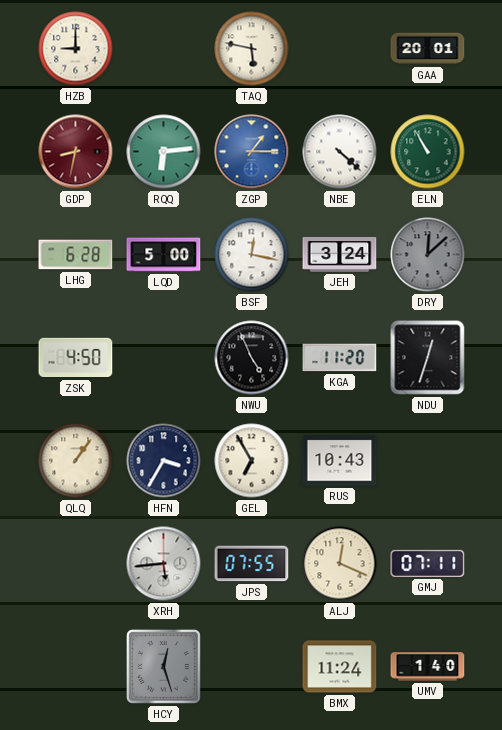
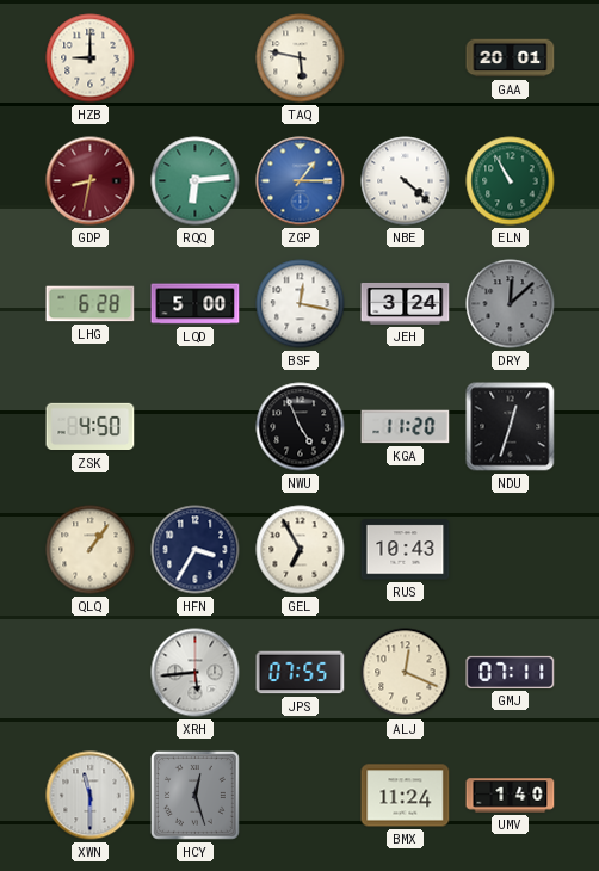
XWN: none -> 11:30 (91, 796)
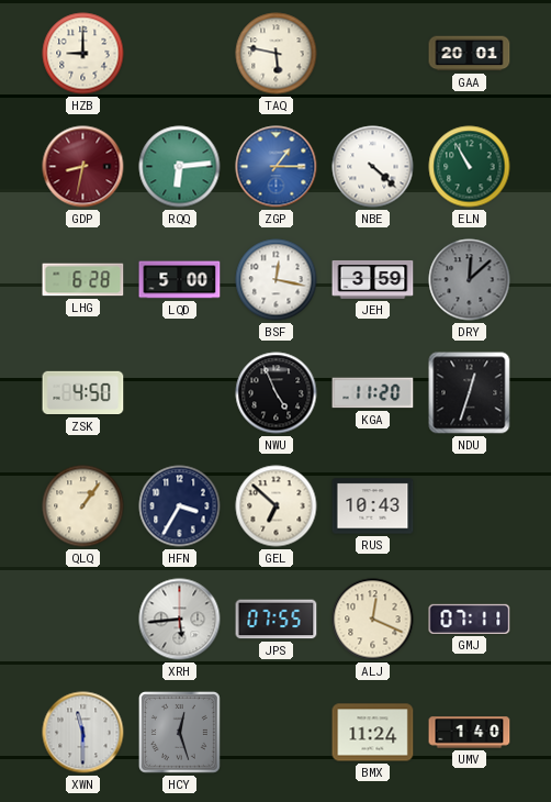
JEH: 3:24 -> 3:59 (373, 280)
GEL: 6:55 -> 6:52 (277, 506)
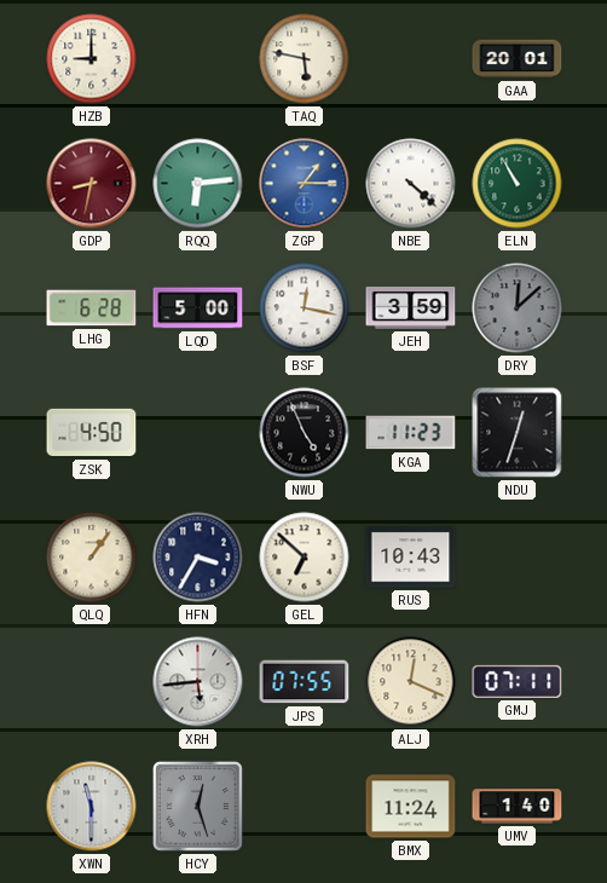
KGA: 11:20 -> 11:23 (411, 433)
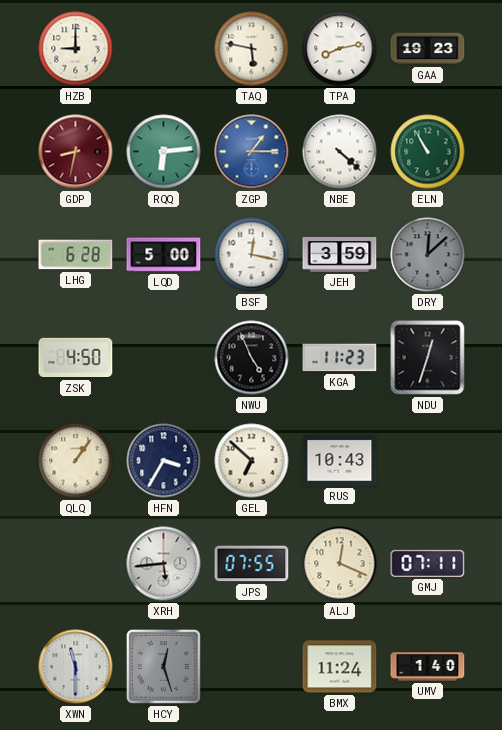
TPA: none -> 8:13 (340, 49)
GAA: 20:01 -> 19:23 (428, 49)
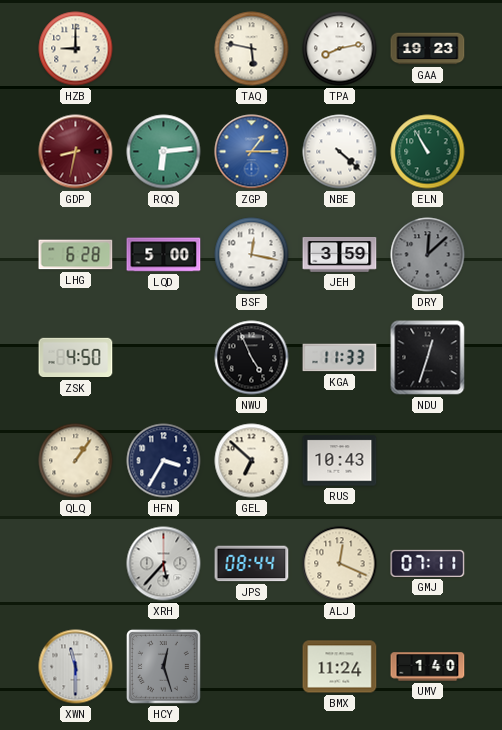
KGA: 11:23 -> 11:33 (340, 358)
XRH: 5:44 -> 5:37 (164, 564)
JPS: 07:55 -> 08:44 (252, 564)
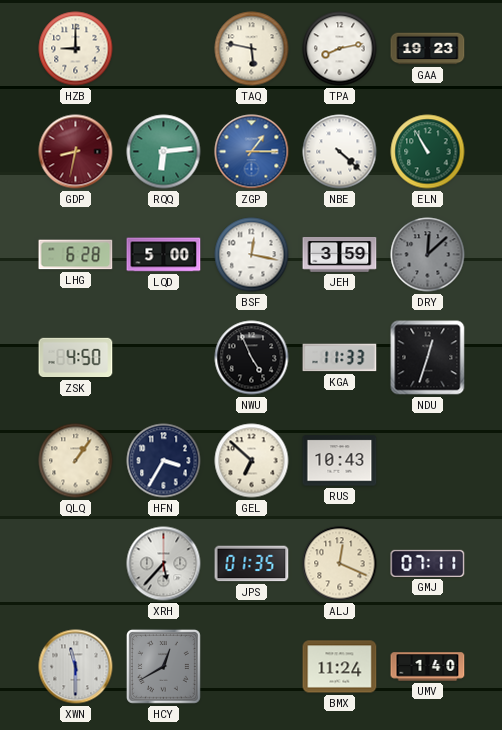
JPS: 08:44 -> 01:35 (252, 564)
HCY: 12:27 -> 12:40 (163, 666)
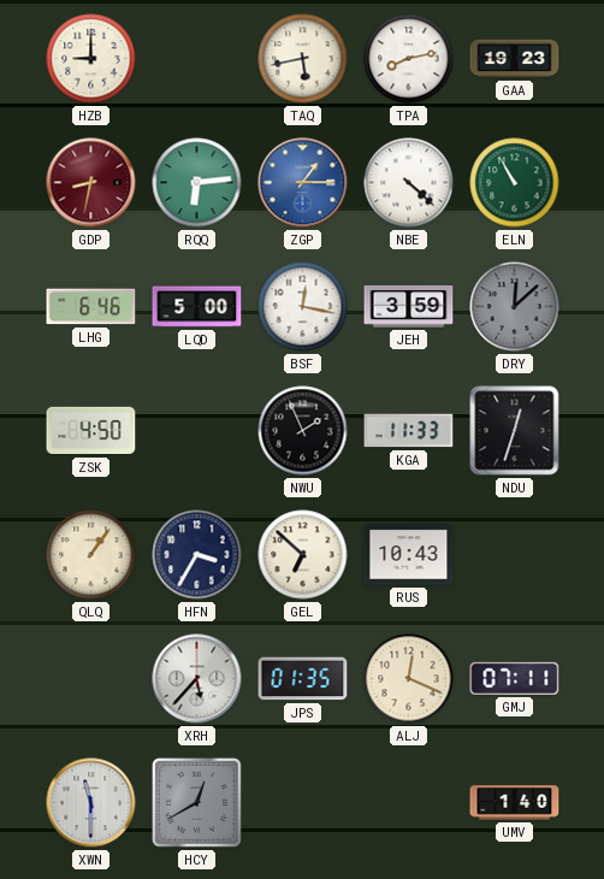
TAQ: 5:47 -> 5:43 (303, 59)
LHG: 6:28 -> 6:46 (91, 307)
NWU: 4:56 -> 1:56 (303, 431)
BMX: 11:24 -> none (340, 667)
